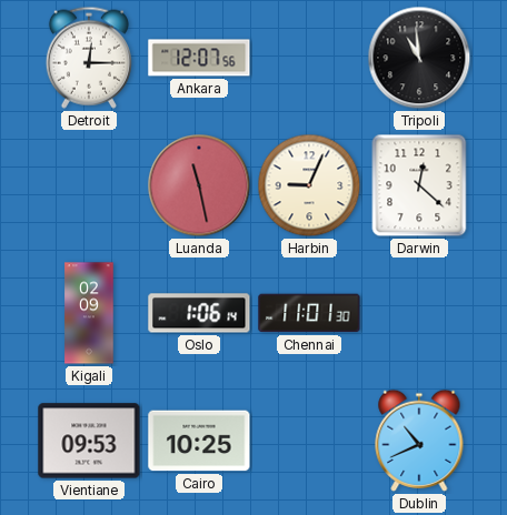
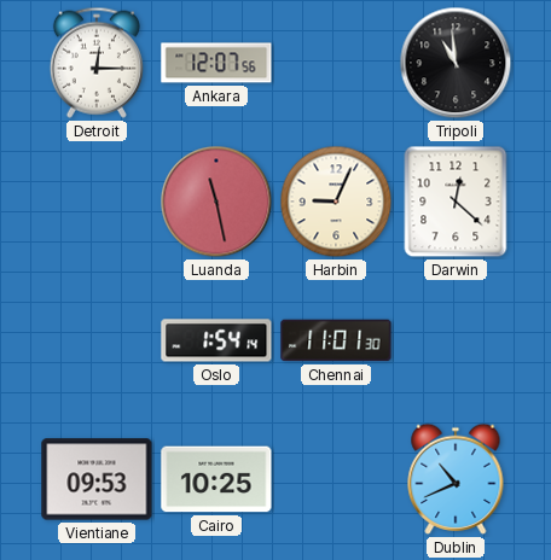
Kigali: 02:09 -> none (89, 313)
Oslo: 1:06 -> 1:54 (216, 340)
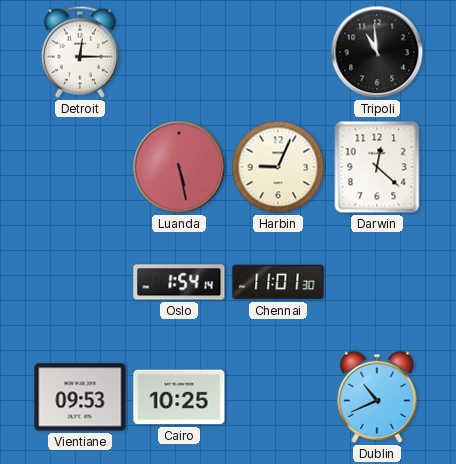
Ankara: 12:07 -> none (216, 63)
Luanda: 11:28 -> 5:28 (179, 167)
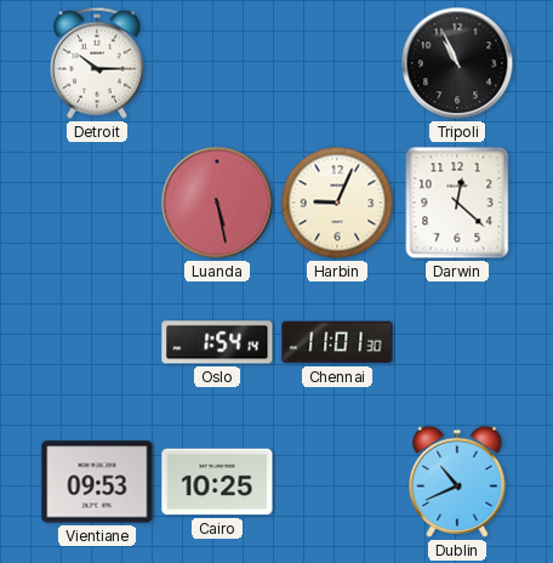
Detroit: 12:15 -> 10:15 (97, 63)
Tripoli: 10:59 -> 10:56 (457, 63)
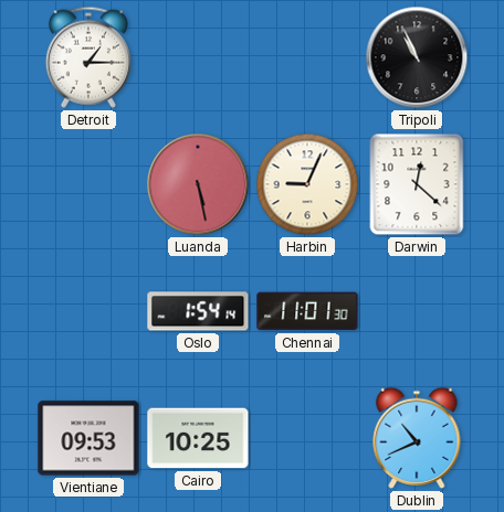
Detroit: 10:15 -> 1:15 (88, 57)
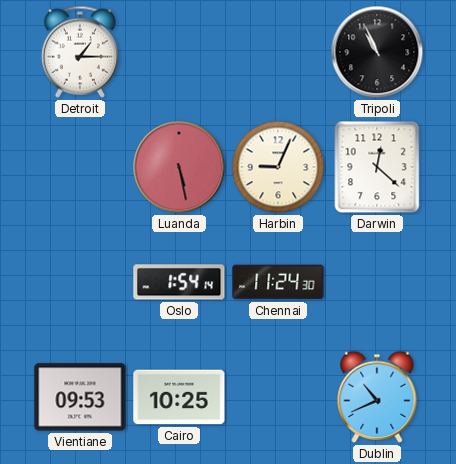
Chennai: 11:01 -> 11:24 (278, 282)
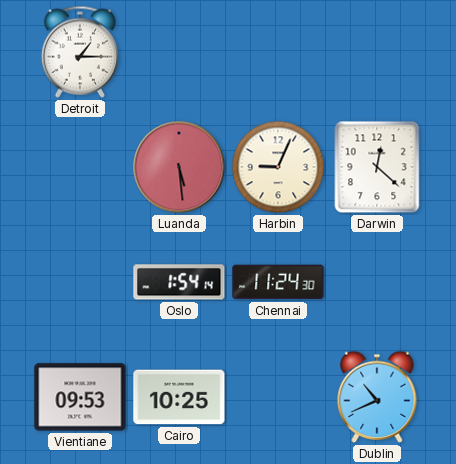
Tripoli: 10:56 -> none (377, 52)
Luanda: 5:28 -> 5:29 (179, 167)
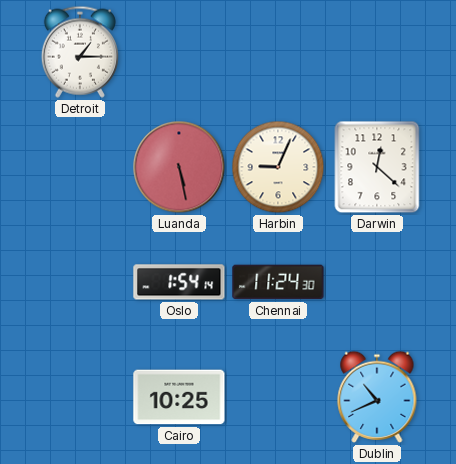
Luanda: 5:29 -> 5:28 (179, 167)
Vientiane: 09:53 -> none (80, 397)
